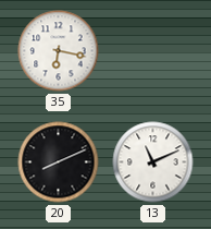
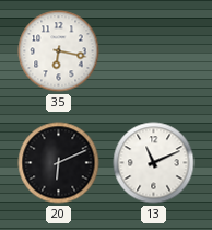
20: 8:11 -> 6:11 (59, 163)
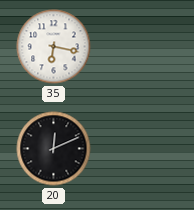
20: 6:11 -> 12:11 (54, 149)
13: 11:11 -> none (154, 163)
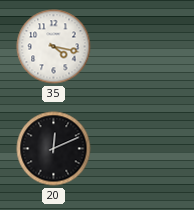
35: 6:17 -> 4:17 (54, 47)
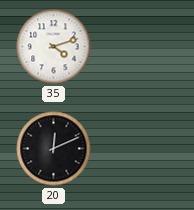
35: 4:17 -> 4:12 (54, 47)
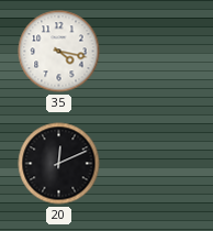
35: 4:12 -> 4:17 (59, 52)
